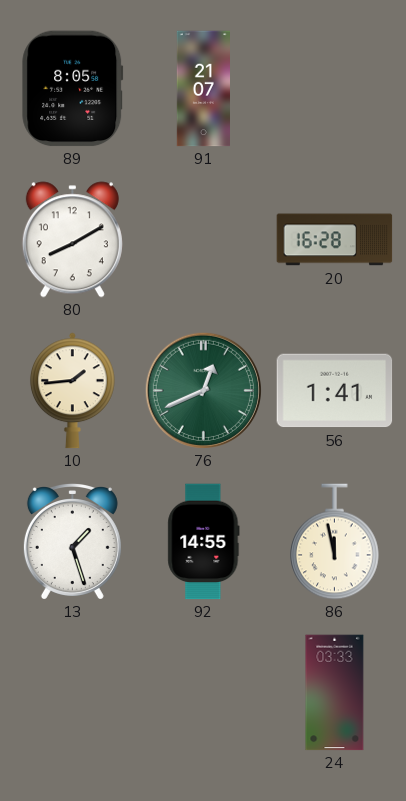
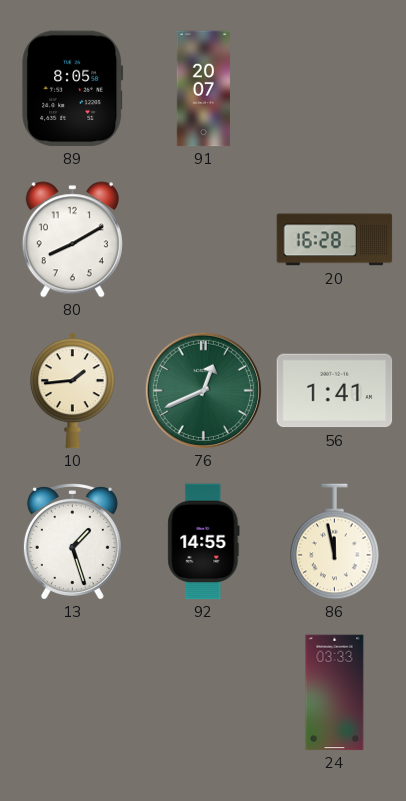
91: 21:07 -> 20:07 (203, 89)
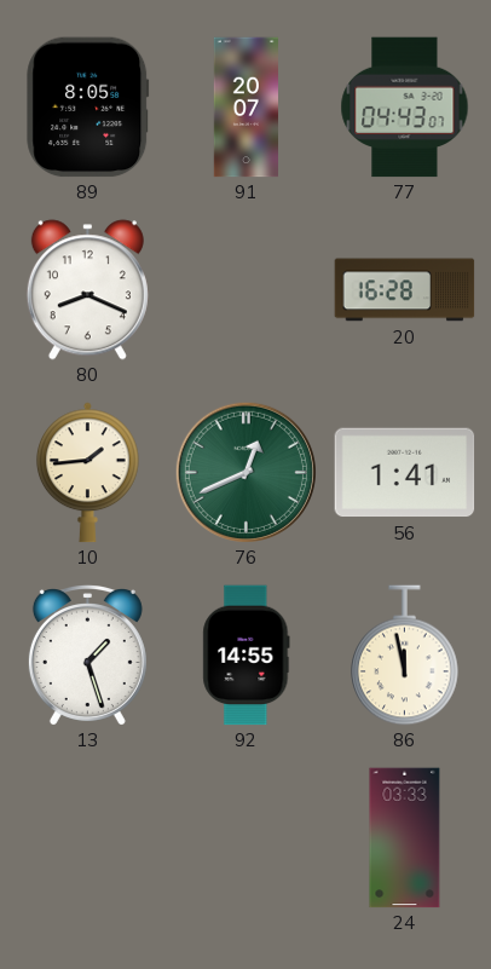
77: none -> 04:43 (405, 108)
80: 8:10 -> 8:19 (87, 290)
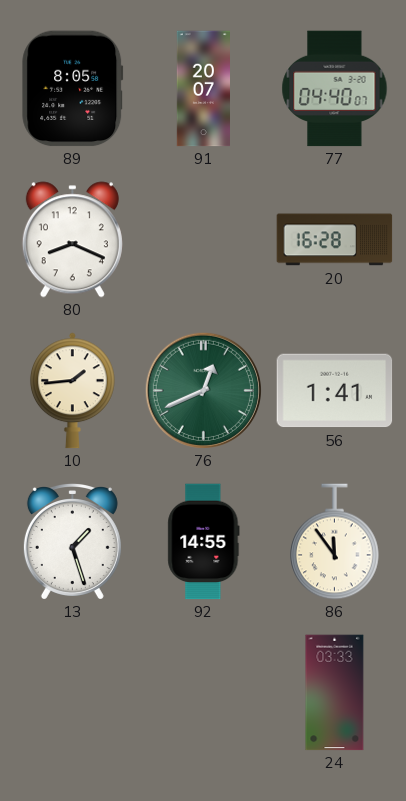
77: 04:43 -> 04:40 (335, 89)
86: 11:58 -> 11:54 (335, 542)
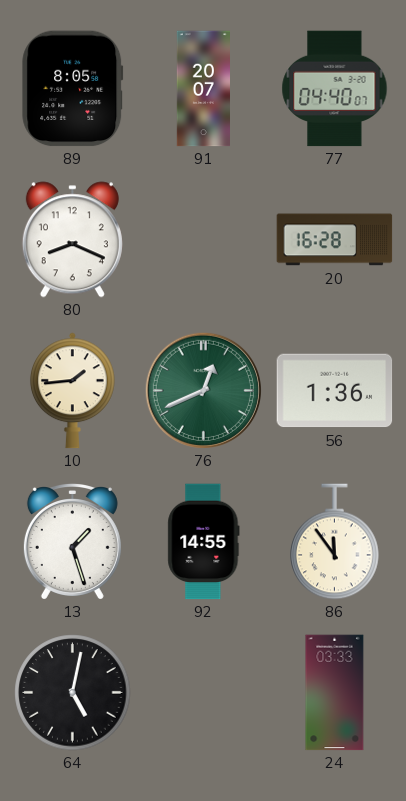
56: 1:41 -> 1:36 (335, 391)
64: none -> 5:02 (73, 693)
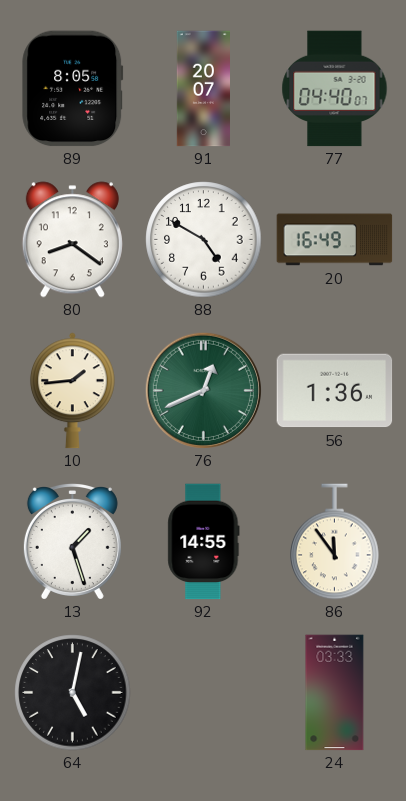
80: 8:19 -> 8:21 (72, 240)
88: none -> 4:50 (204, 240)
20: 16:28 -> 16:49 (335, 240)
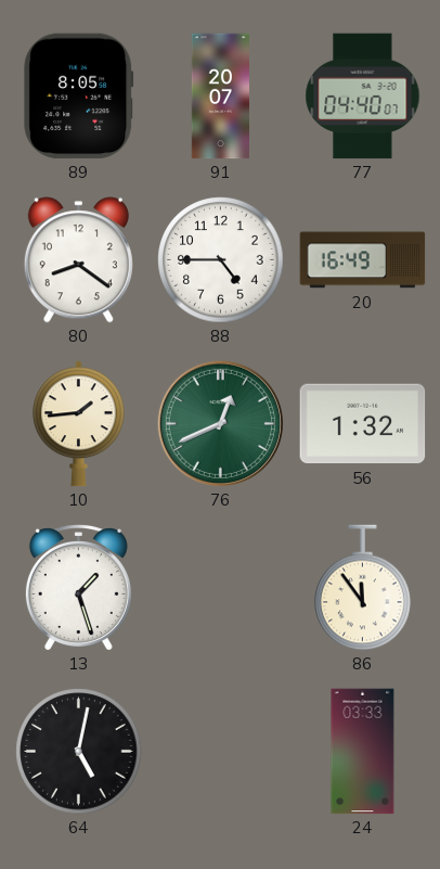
88: 4:50 -> 4:45 (221, 260)
56: 1:36 -> 1:32 (363, 424)
92: 14:55 -> none (204, 542)
